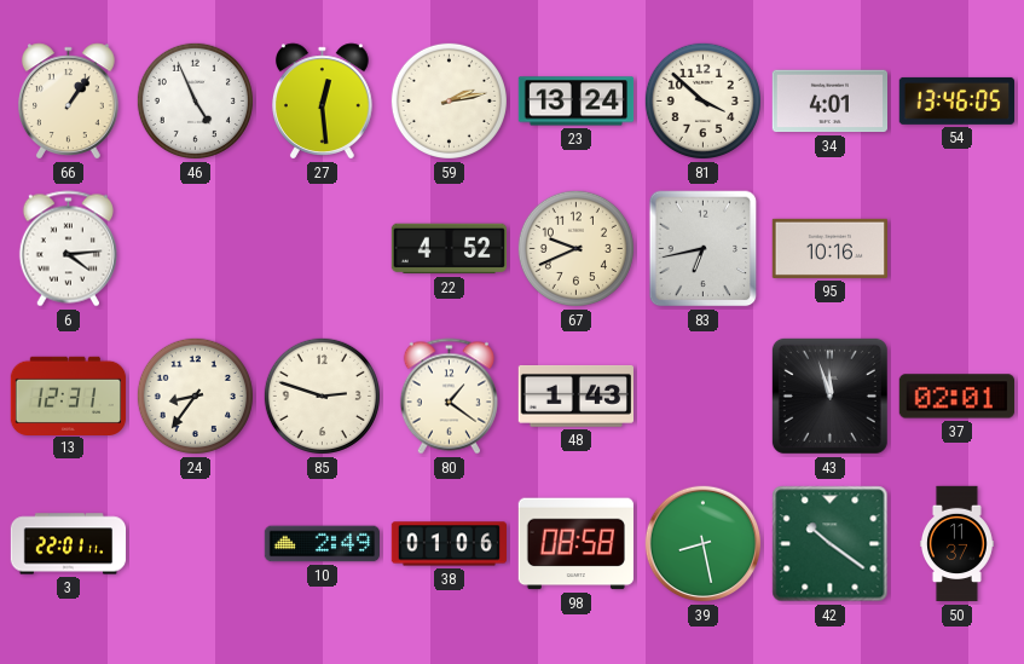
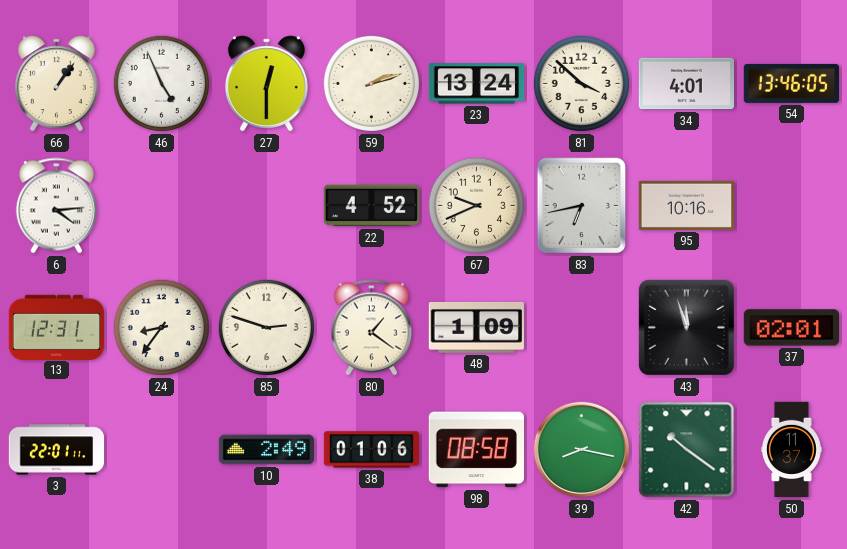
27: 12:29 -> 12:30 (267, 84)
59: 2:13 -> 2:12 (371, 83)
48: 1:43 -> 1:09 (476, 327)
39: 8:28 -> 8:17 (582, 450)
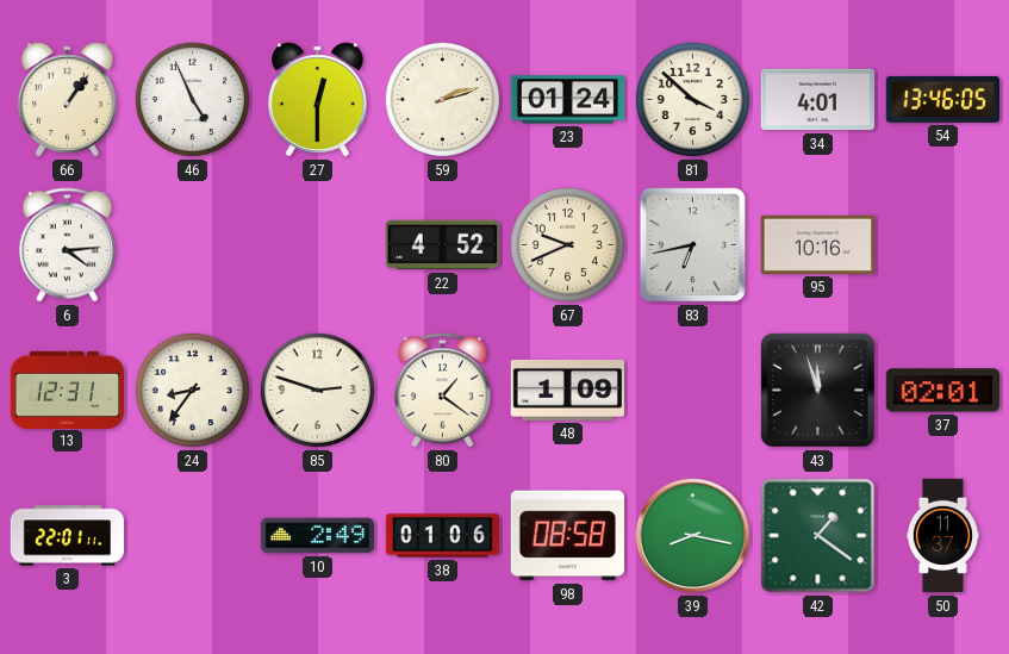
23: 13:24 -> 01:24 (568, 100)
42: 10:21 -> 1:21 (818, 536)
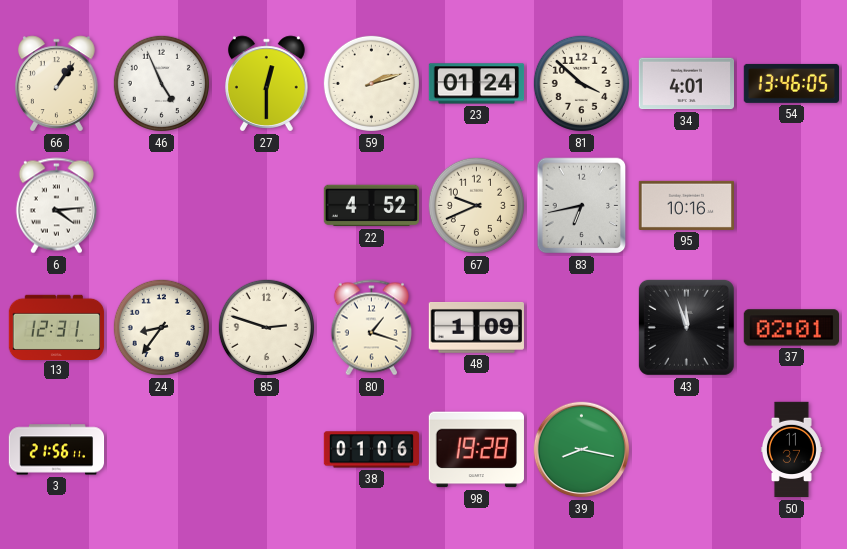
80: 1:21 -> 1:18 (371, 328)
3: 22:01 -> 21:56 (57, 450)
10: 2:49 -> none (317, 536)
98: 08:58 -> 19:28 (476, 450)
42: 1:21 -> none (818, 536)
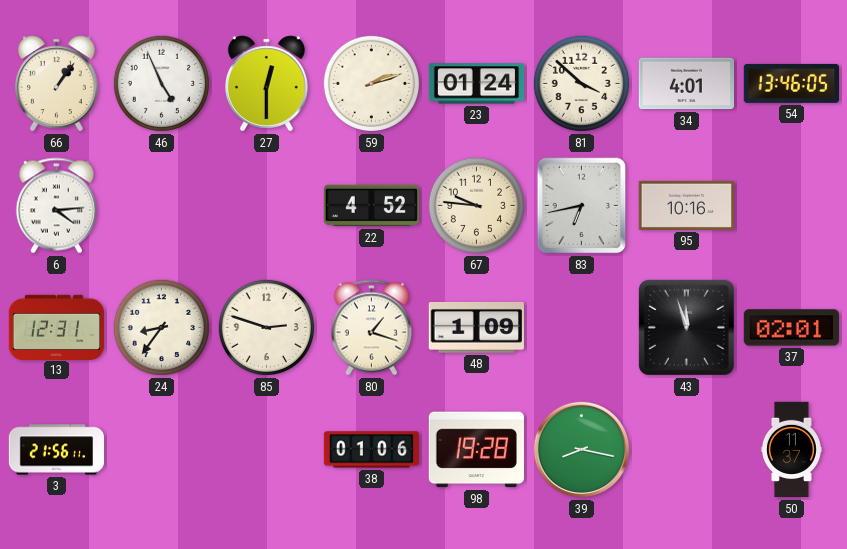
67: 9:41 -> 9:46 (476, 205)
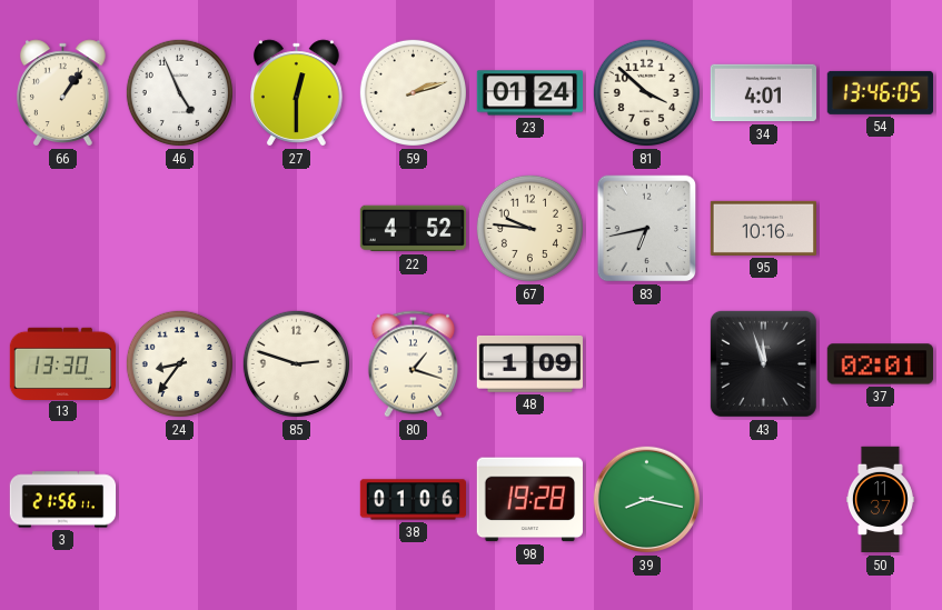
6: 4:14 -> none (56, 206)
13: 12:31 -> 13:30 (63, 363)
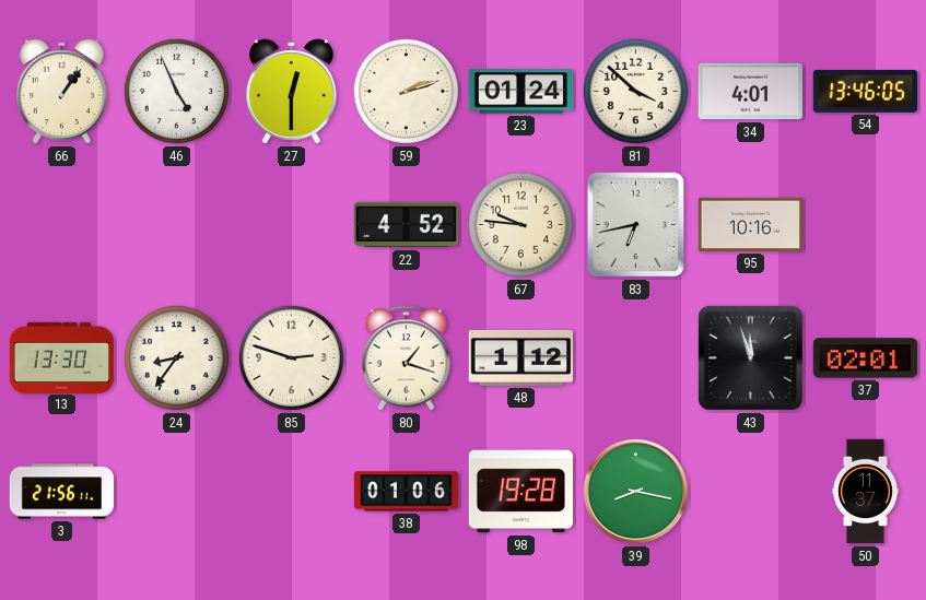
48: 1:09 -> 1:12 (520, 357)
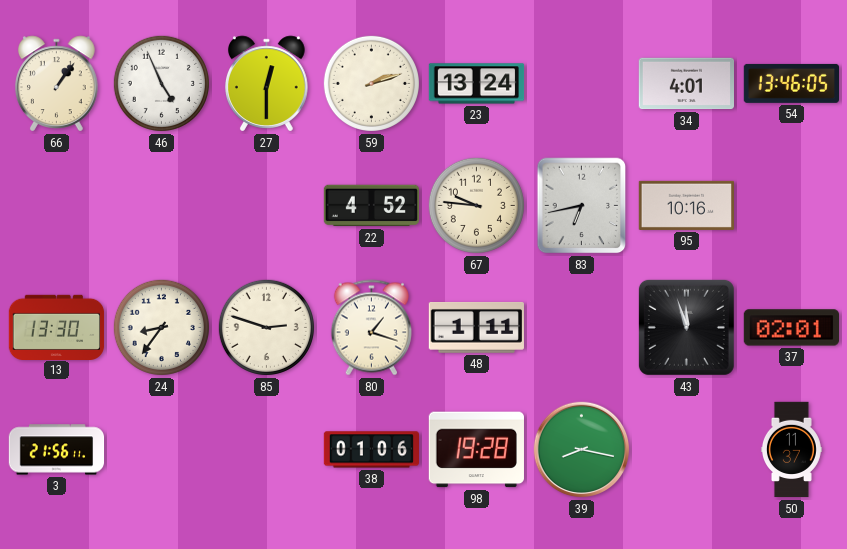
23: 01:24 -> 13:24 (477, 84)
81: 3:52 -> none (635, 91)
48: 1:12 -> 1:11 (476, 327)
